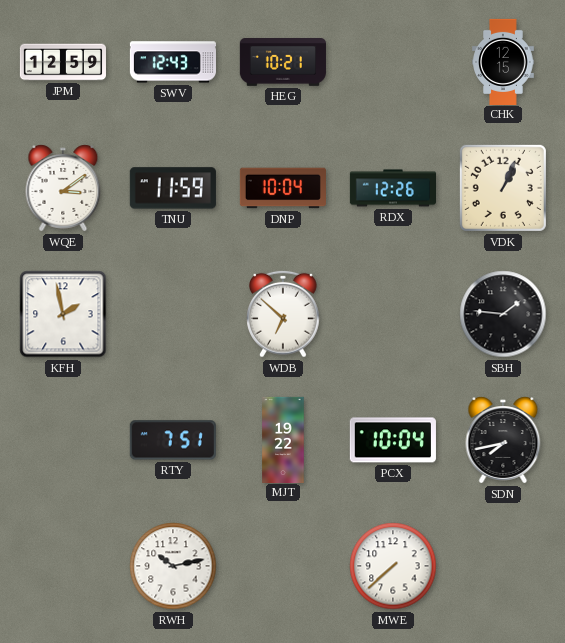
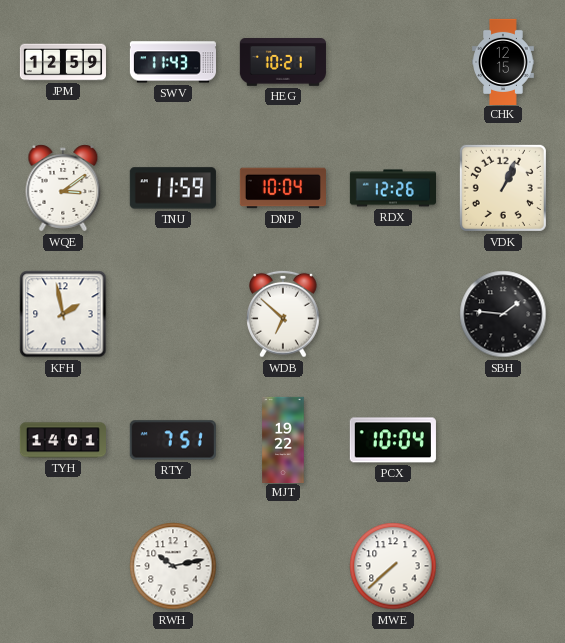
SWV: 12:43 -> 11:43 (173, 62)
TYH: none -> 14:01 (63, 440)
SDN: 7:43 -> none (503, 440)
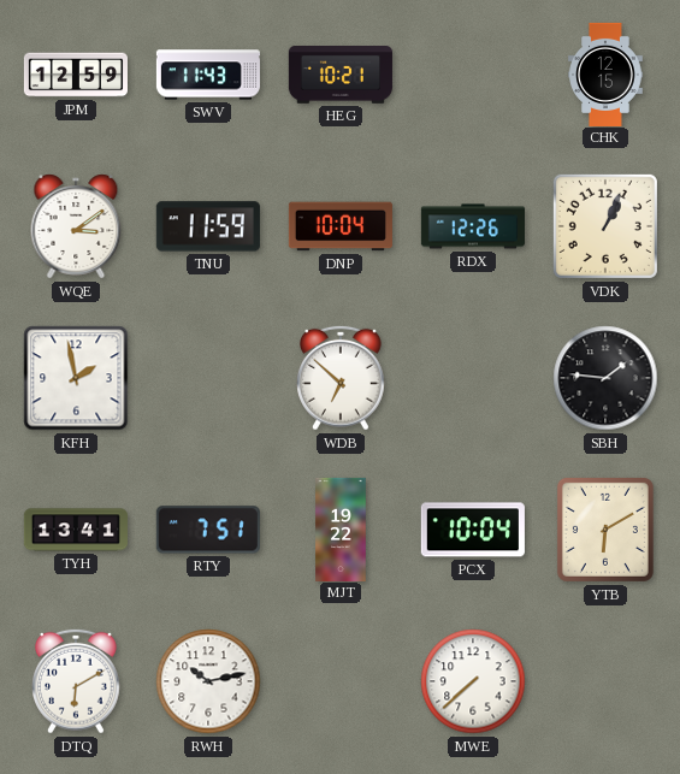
TYH: 14:01 -> 13:41 (76, 530)
YTB: none -> 6:10 (605, 530)
DTQ: none -> 6:10 (77, 681)
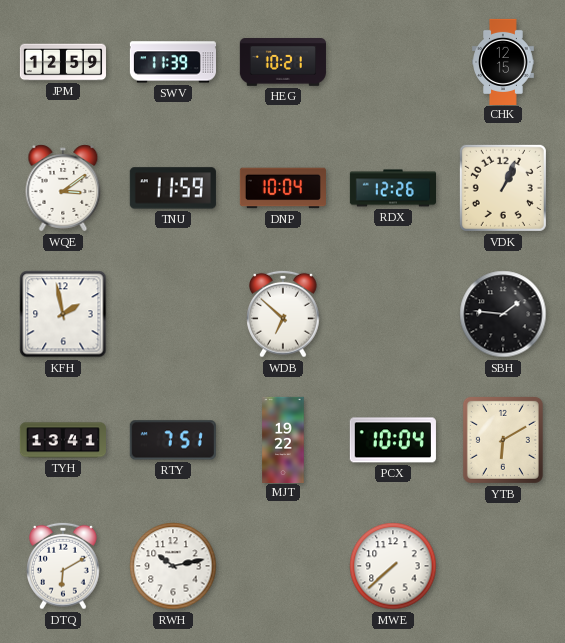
SWV: 11:43 -> 11:39 (173, 62)
